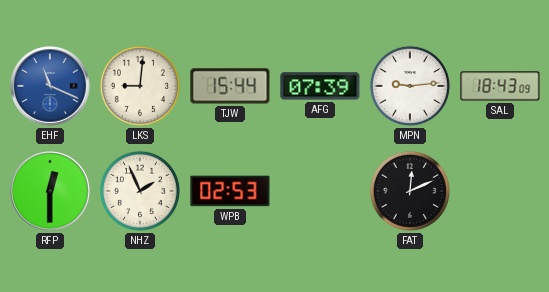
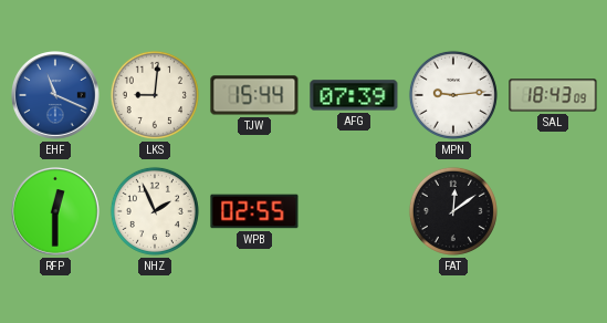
WPB: 02:53 -> 02:55 (254, 211)
FAT: 12:11 -> 12:09 (453, 211)
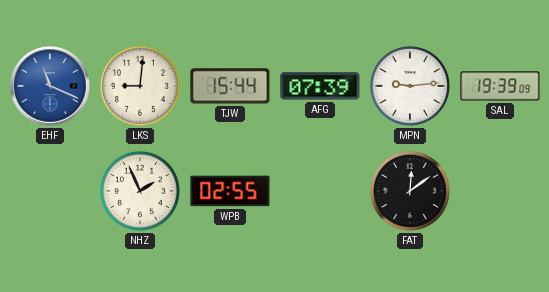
SAL: 18:43 -> 19:39 (500, 86)
RFP: 12:30 -> none (56, 212)
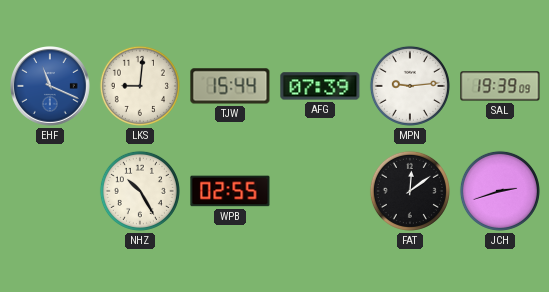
NHZ: 1:56 -> 10:25 (140, 191)
JCH: none -> 2:42 (500, 191)
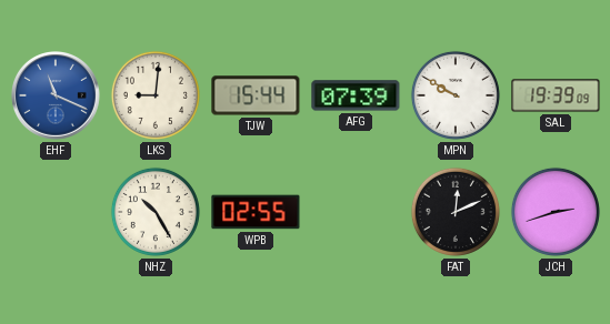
MPN: 9:14 -> 9:50 (456, 95)
FAT: 12:09 -> 12:11 (456, 212)
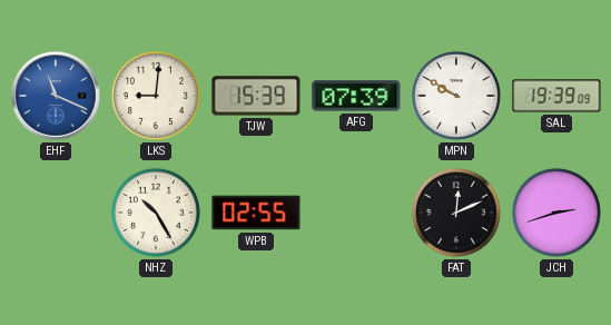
TJW: 15:44 -> 15:39 (256, 96)
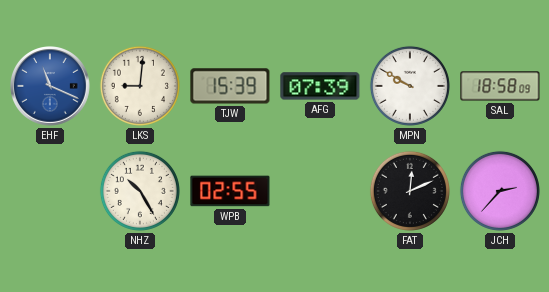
SAL: 19:39 -> 18:58 (500, 86)
JCH: 2:42 -> 2:37 (500, 191)
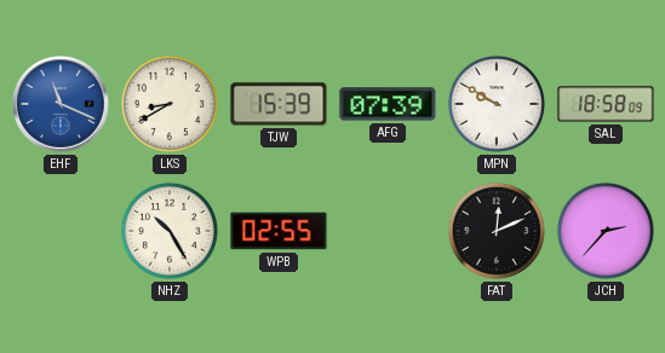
LKS: 9:01 -> 8:40 (170, 104)
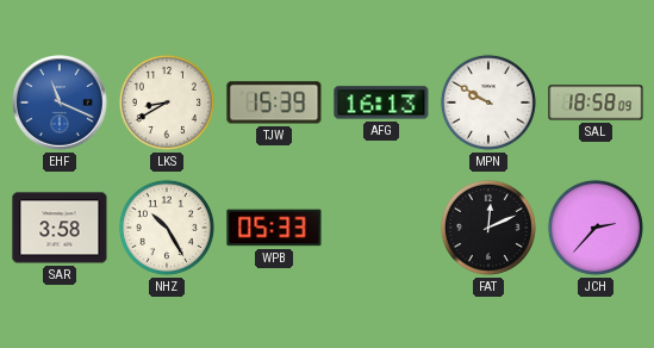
AFG: 07:39 -> 16:13 (381, 102)
SAR: none -> 3:58 (60, 228)
WPB: 02:55 -> 05:33 (274, 228)
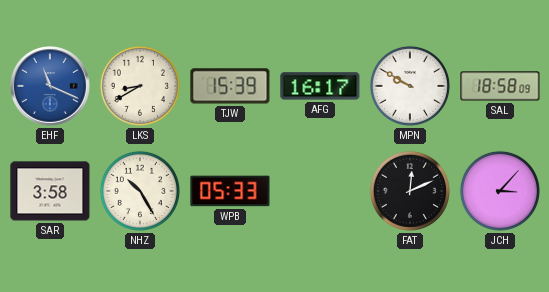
AFG: 16:13 -> 16:17 (320, 86)
JCH: 2:37 -> 3:07 (500, 191)
